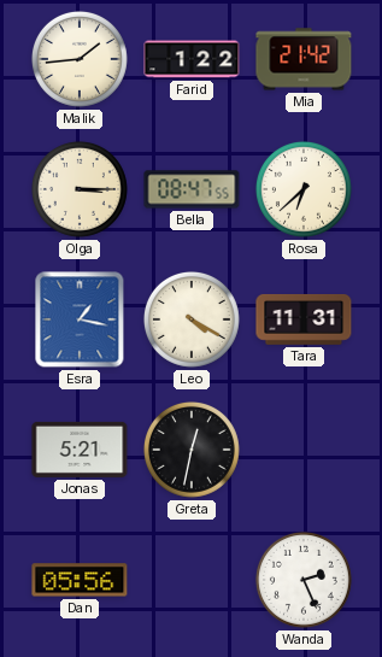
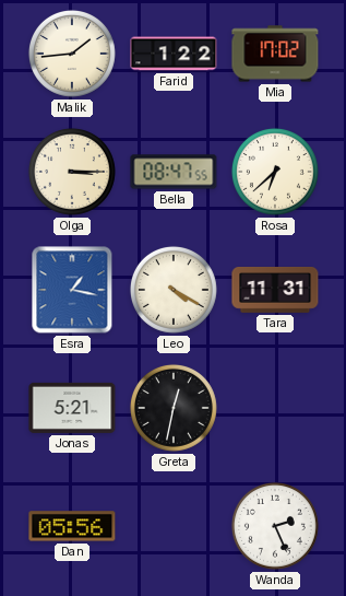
Mia: 21:42 -> 17:02 (275, 54)
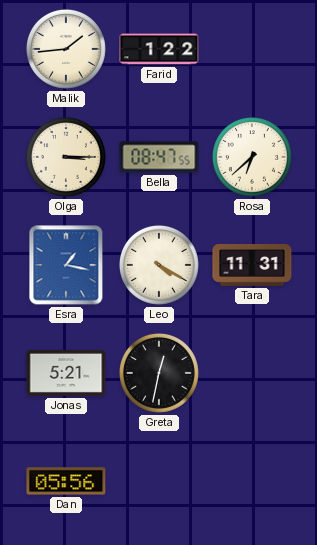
Mia: 17:02 -> none (275, 54)
Wanda: 2:26 -> none (275, 526)
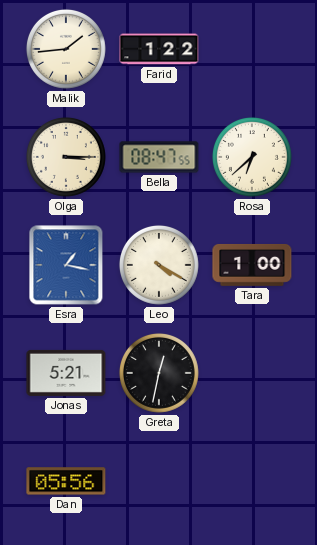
Tara: 11:31 -> 1:00 (252, 265)
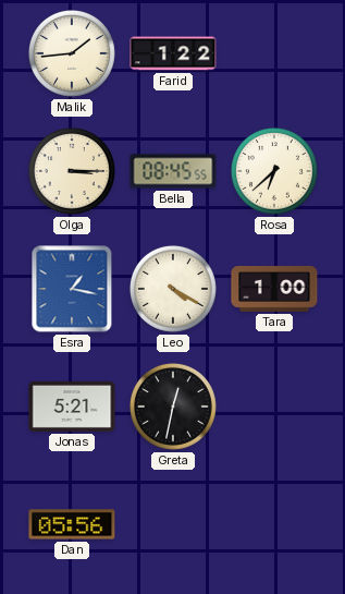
Bella: 08:47 -> 08:45 (173, 171)
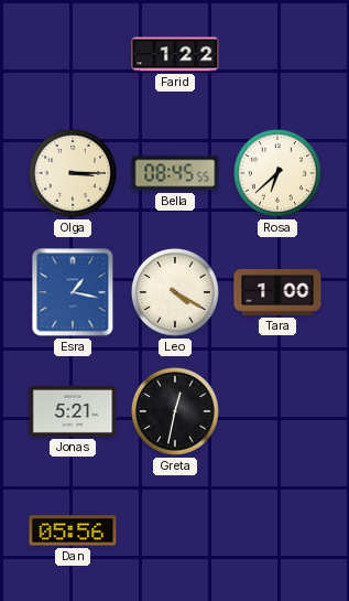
Malik: 1:44 -> none (72, 53)
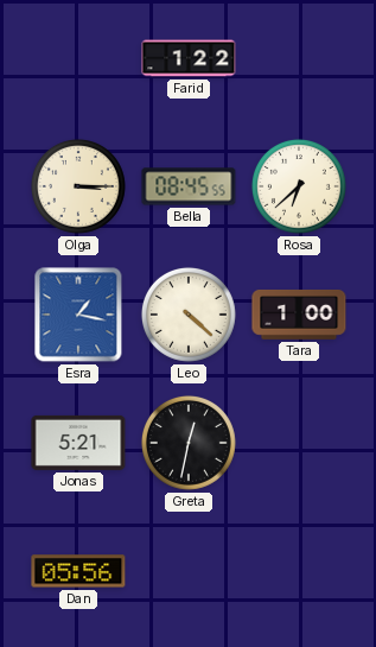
Leo: 4:20 -> 4:22 (189, 315)
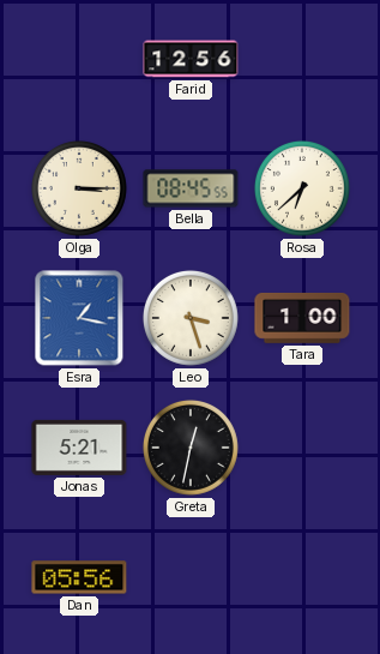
Farid: 1:22 -> 12:56 (191, 59)
Leo: 4:22 -> 3:27 (191, 318)
